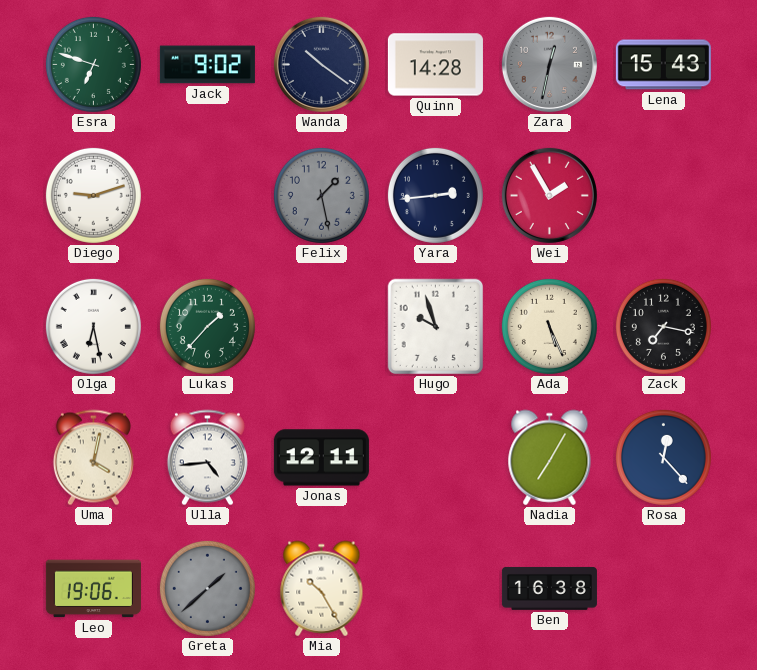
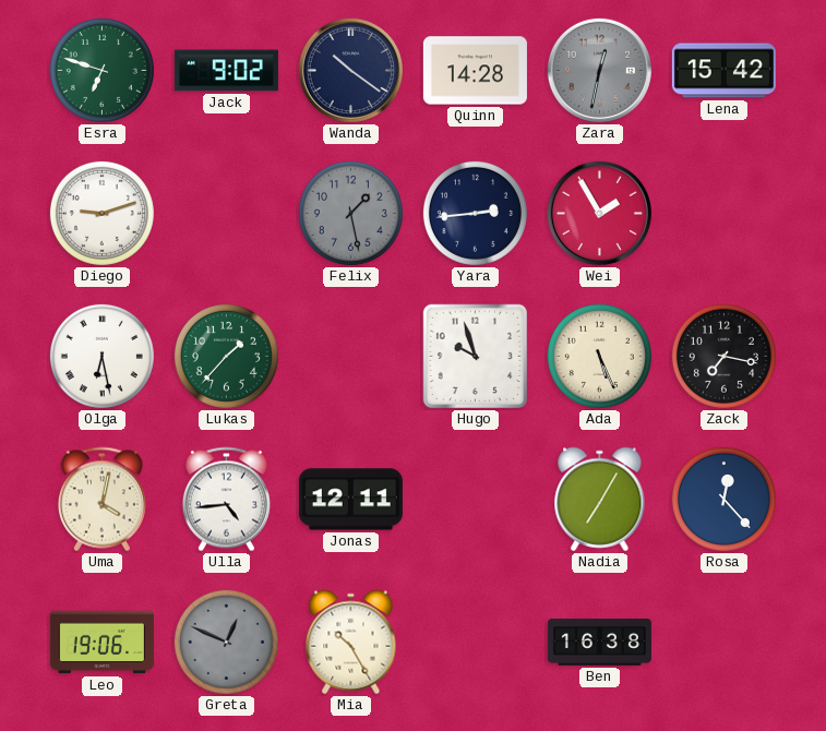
Lena: 15:43 -> 15:42 (723, 71)
Greta: 1:38 -> 12:49 (226, 642)
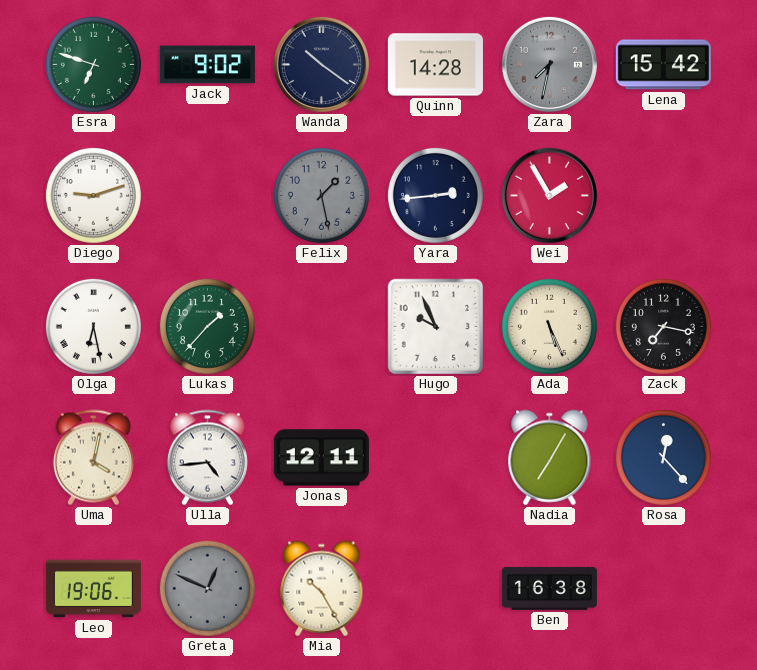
Zara: 12:32 -> 7:32 (549, 64)
Hugo: 9:57 -> 9:56 (436, 327)
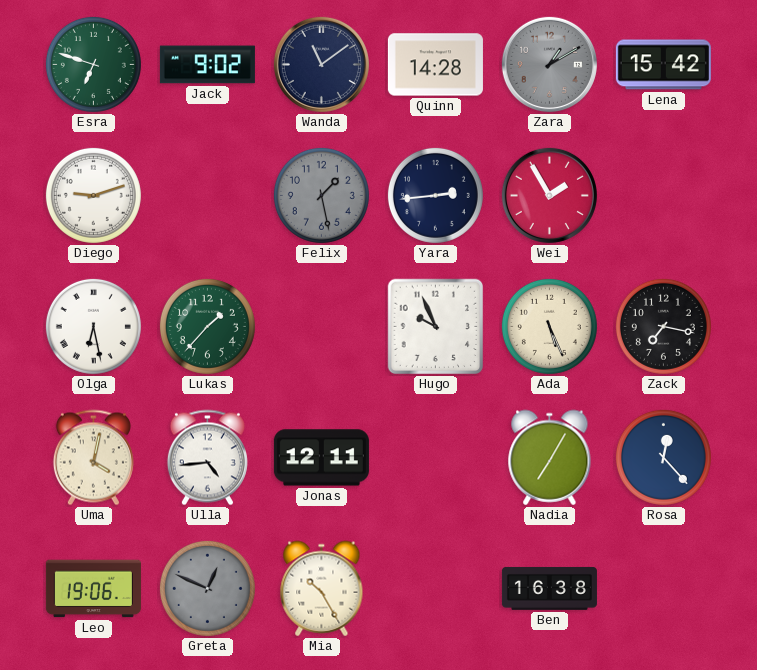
Wanda: 10:21 -> 11:09 (321, 64)
Zara: 7:32 -> 1:10 (549, 64)
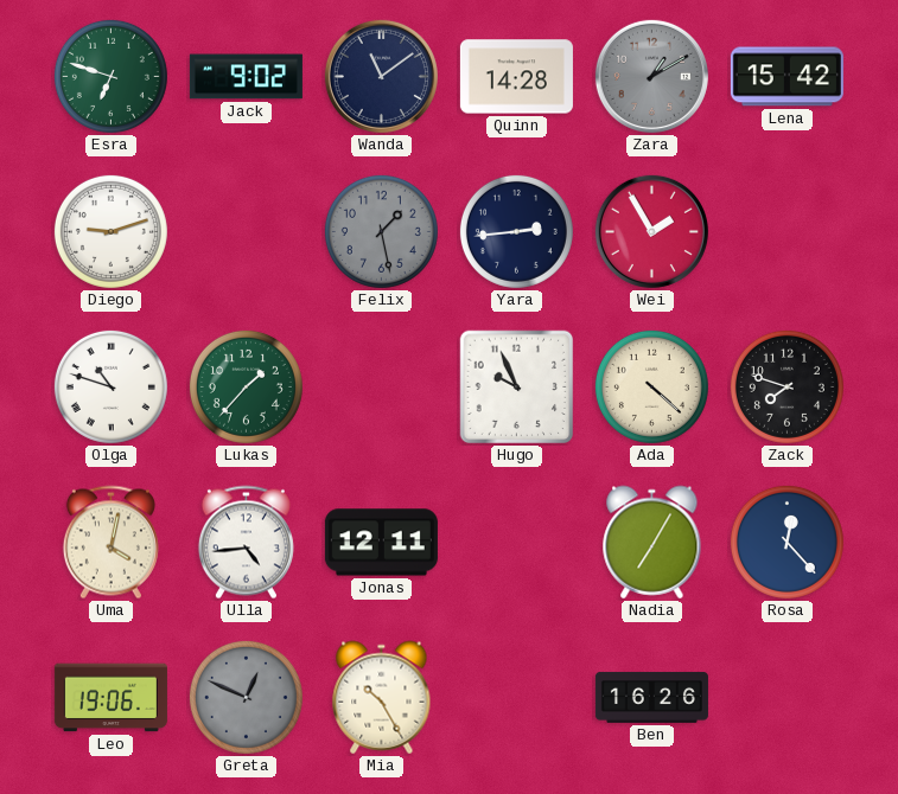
Olga: 6:28 -> 10:48 (110, 386)
Ada: 5:26 -> 4:22 (651, 386)
Zack: 7:17 -> 7:48 (786, 386)
Ben: 16:38 -> 16:26 (651, 698)
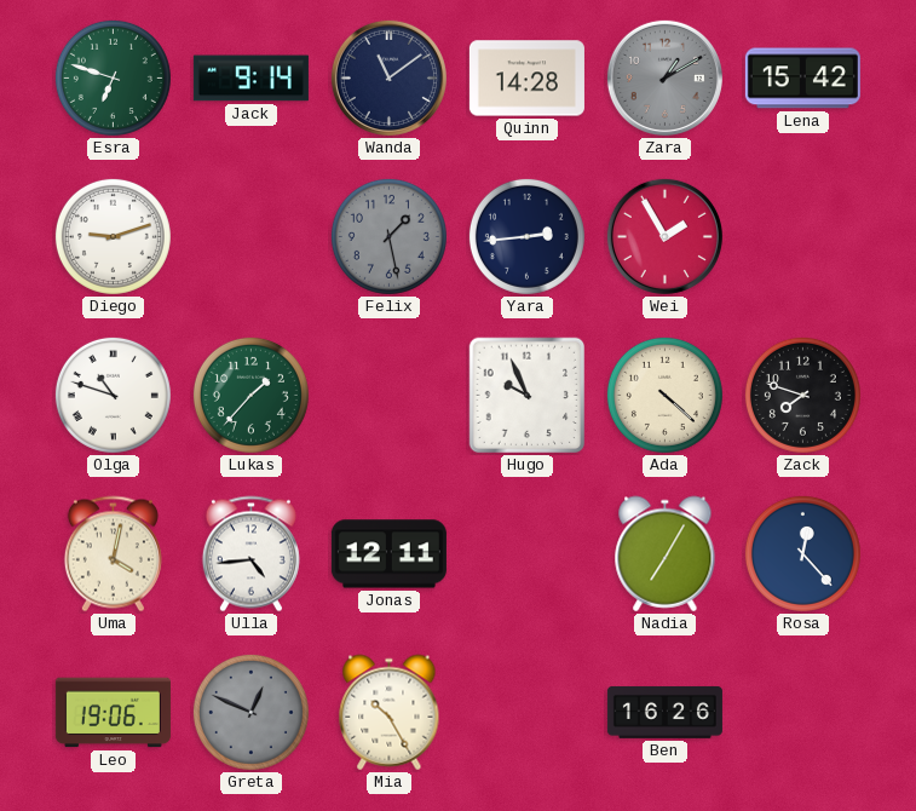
Jack: 9:02 -> 9:14 (250, 79)
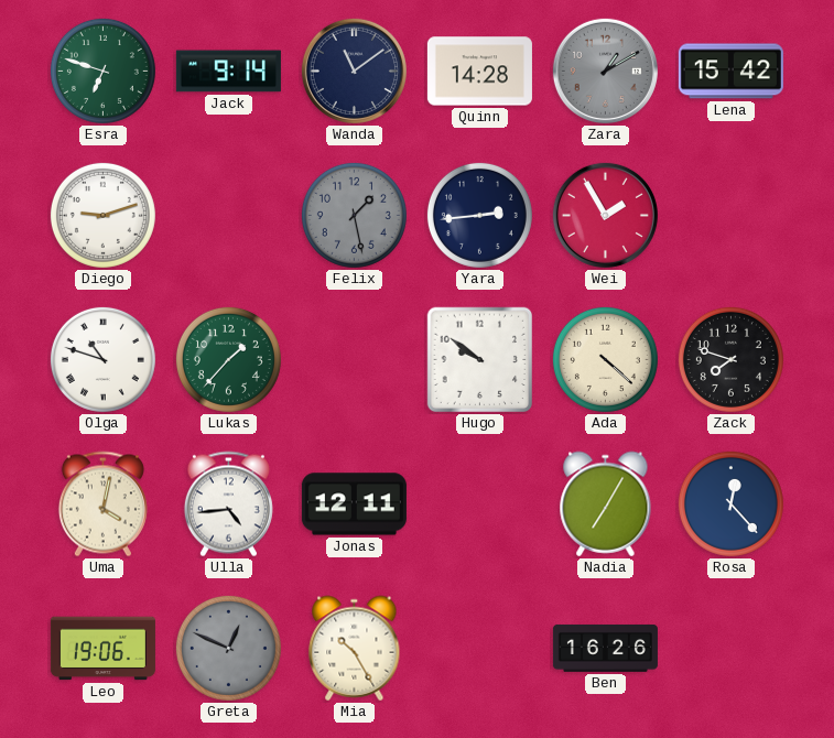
Hugo: 9:56 -> 9:51 (480, 360)
